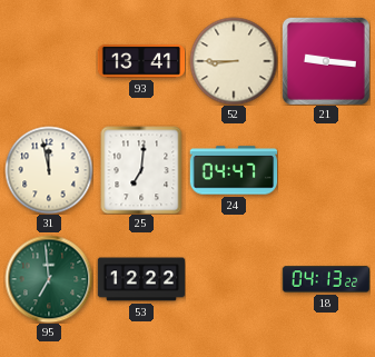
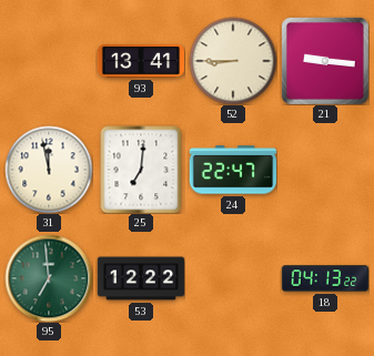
24: 04:47 -> 22:47 (233, 170)
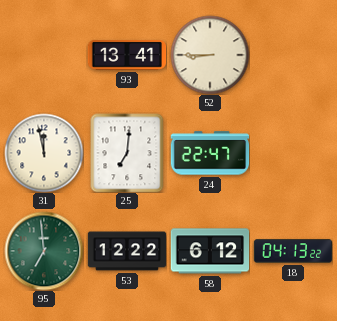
21: 9:16 -> none (325, 61)
58: none -> 6:12 (210, 251)
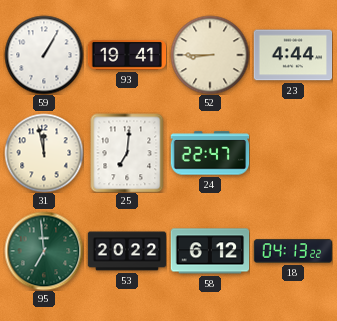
59: none -> 1:05 (44, 55)
93: 13:41 -> 19:41 (127, 56)
23: none -> 4:44 (293, 55)
53: 12:22 -> 20:22 (127, 251)
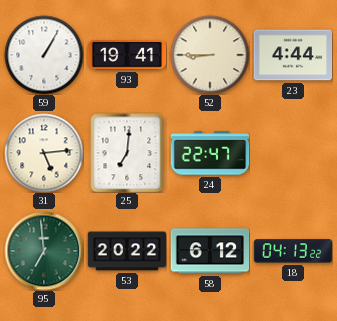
31: 11:58 -> 5:14 (44, 153)
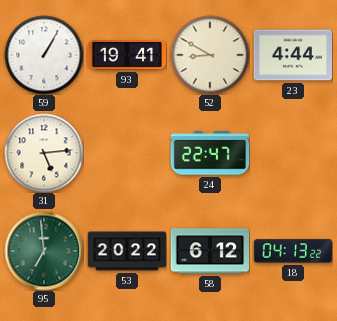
52: 8:45 -> 8:50 (210, 55)
25: 7:01 -> none (127, 153)
